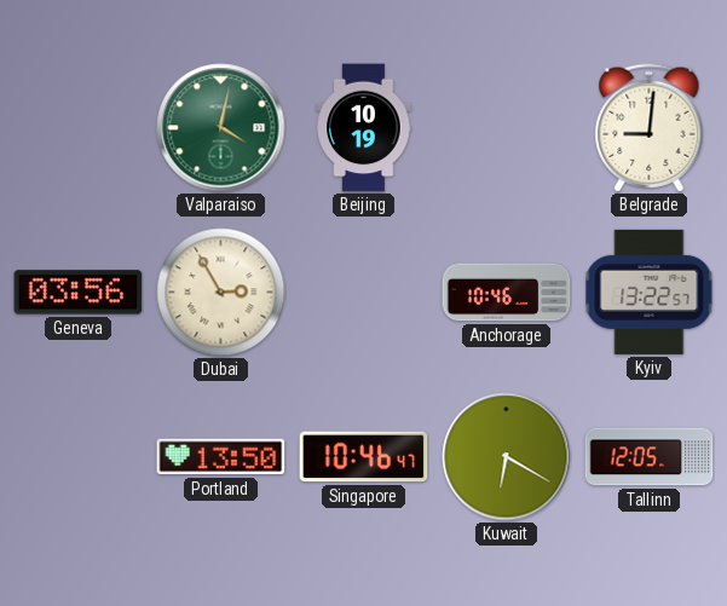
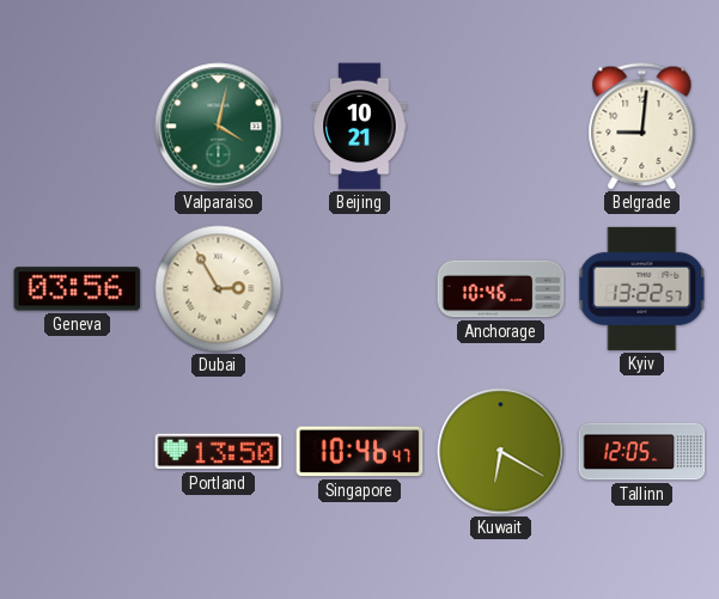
Beijing: 10:19 -> 10:21 (360, 127)
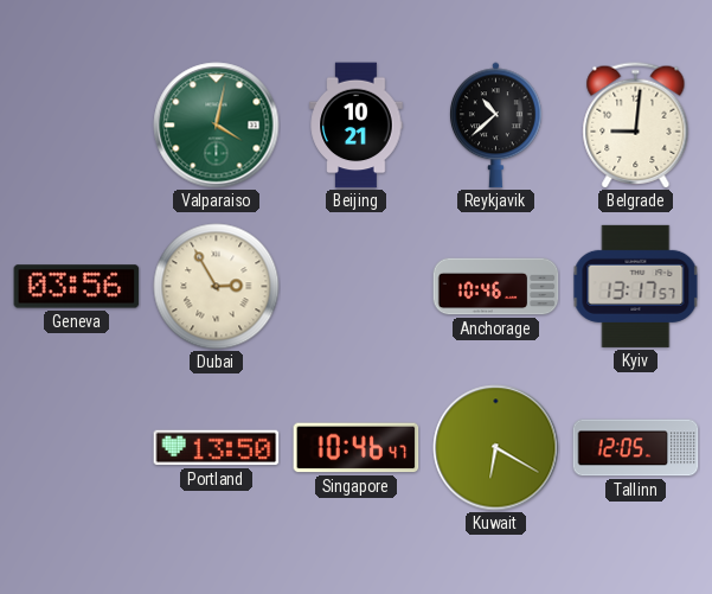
Reykjavik: none -> 10:38 (496, 126)
Kyiv: 13:22 -> 13:17 (636, 286)
